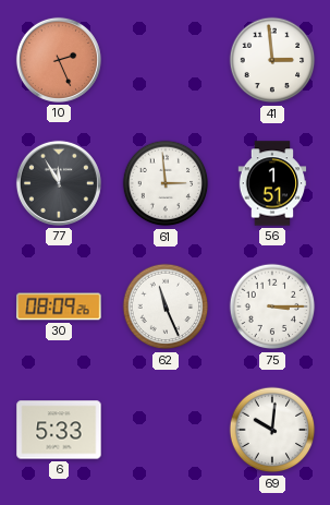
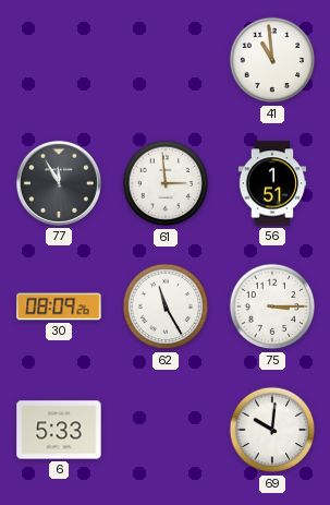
10: 2:26 -> none (59, 60)
41: 2:59 -> 10:59 (272, 60)
62: 11:26 -> 11:25 (166, 306)
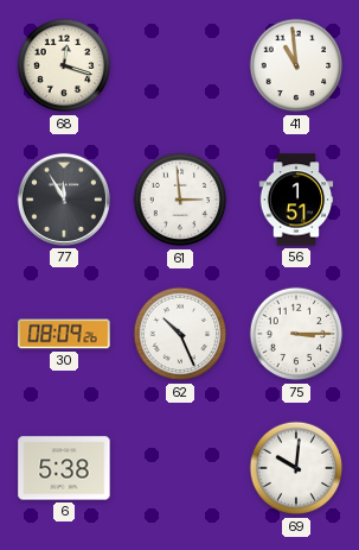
68: none -> 12:18 (64, 65)
62: 11:25 -> 10:26 (180, 334)
6: 5:33 -> 5:38 (64, 468)
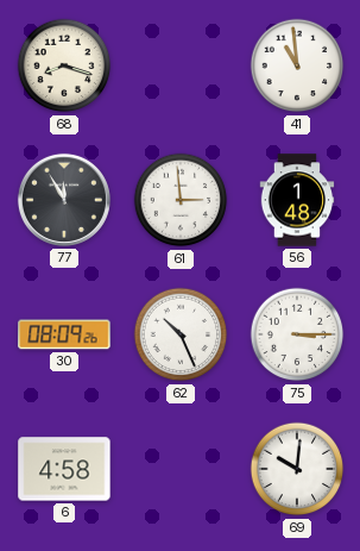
68: 12:18 -> 8:18 (64, 65)
56: 1:51 -> 1:48 (297, 200)
6: 5:38 -> 4:58 (64, 469)
